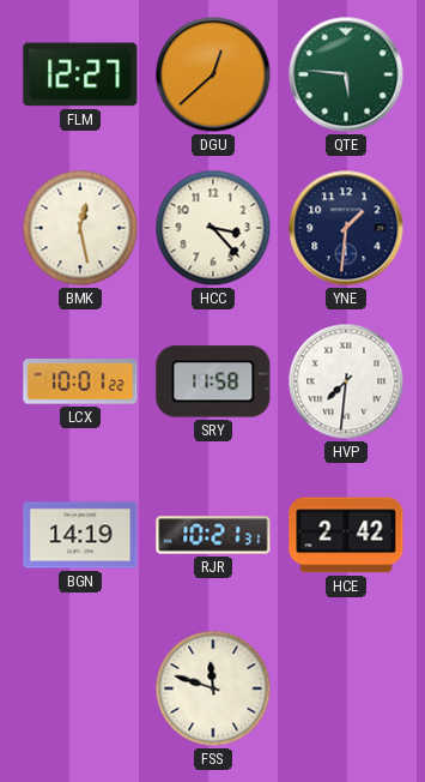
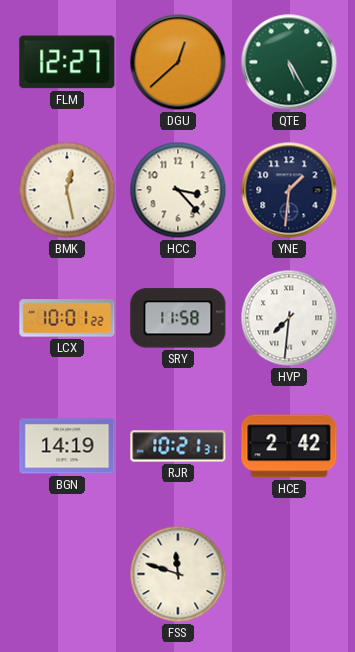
QTE: 5:46 -> 5:25 (289, 62)
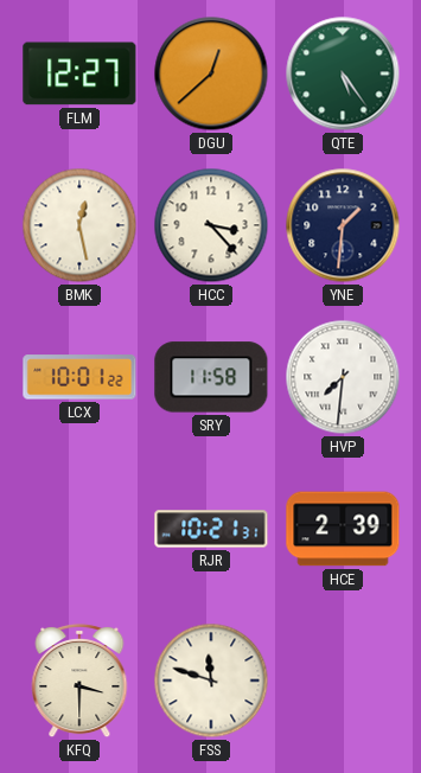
QTE: 5:25 -> 5:24 (343, 74)
BGN: 14:19 -> none (67, 446)
HCE: 2:42 -> 2:39 (343, 529)
KFQ: none -> 3:30 (79, 681)
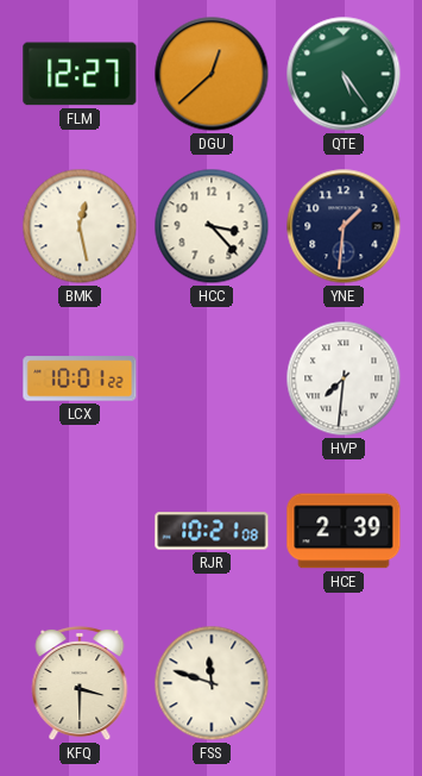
SRY: 11:58 -> none (211, 377)
RJR: 10:21:31 -> 10:21:08 (212, 531)
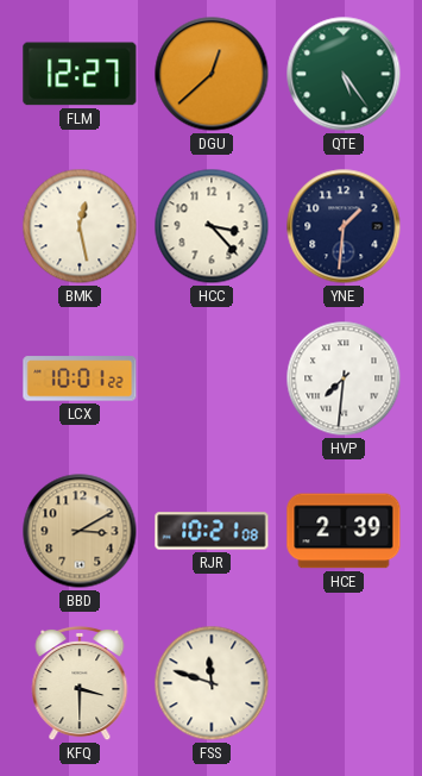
BBD: none -> 3:10 (80, 531)
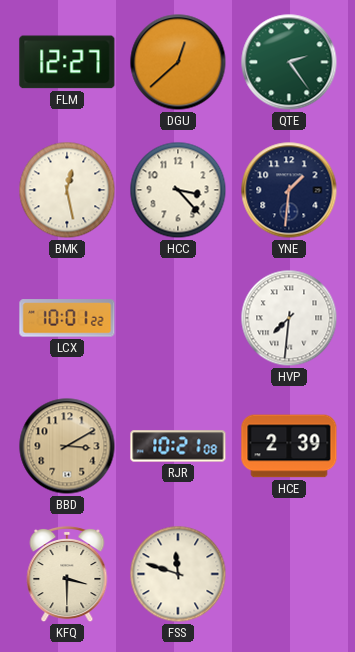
QTE: 5:24 -> 2:24 (289, 62)
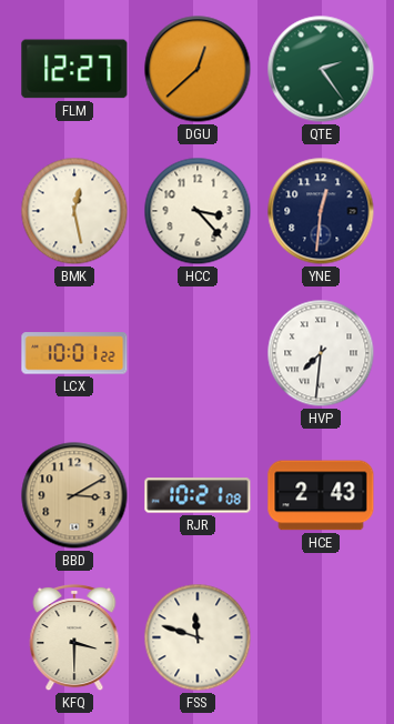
YNE: 1:31 -> 12:31 (321, 211)
HCE: 2:39 -> 2:43 (321, 495)
